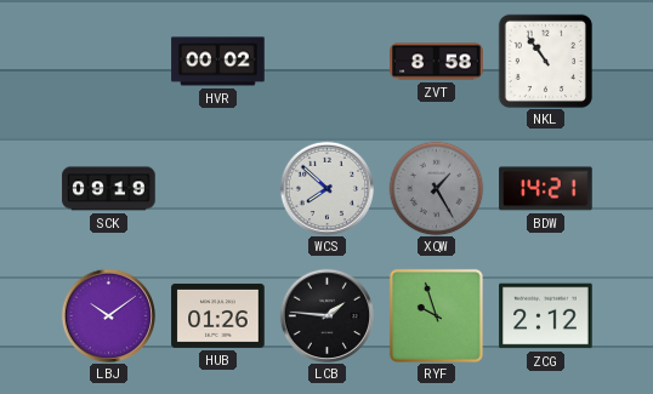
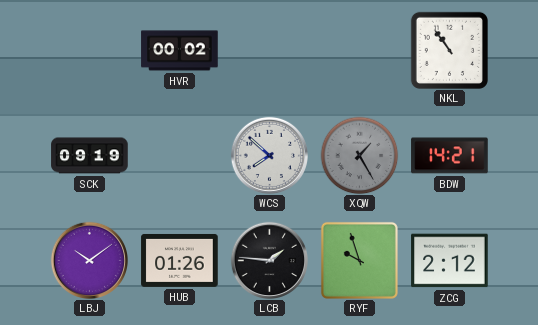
ZVT: 8:58 -> none (437, 62)
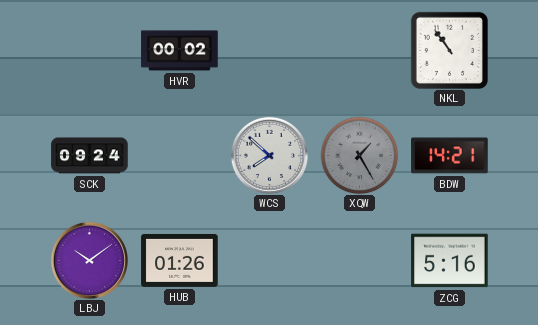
SCK: 09:19 -> 09:24 (90, 156)
LCB: 1:46 -> none (269, 260)
RYF: 9:57 -> none (359, 260)
ZCG: 2:12 -> 5:16 (450, 261)
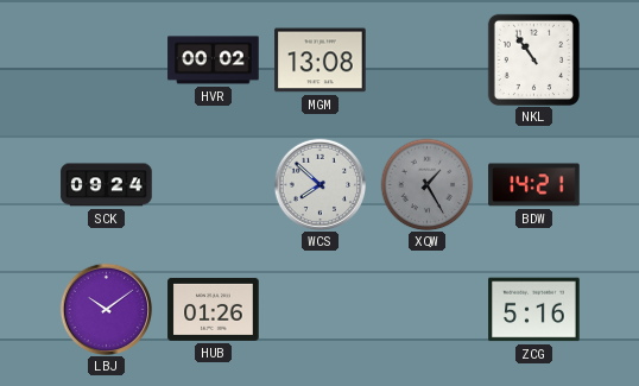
MGM: none -> 13:08 (321, 61)
